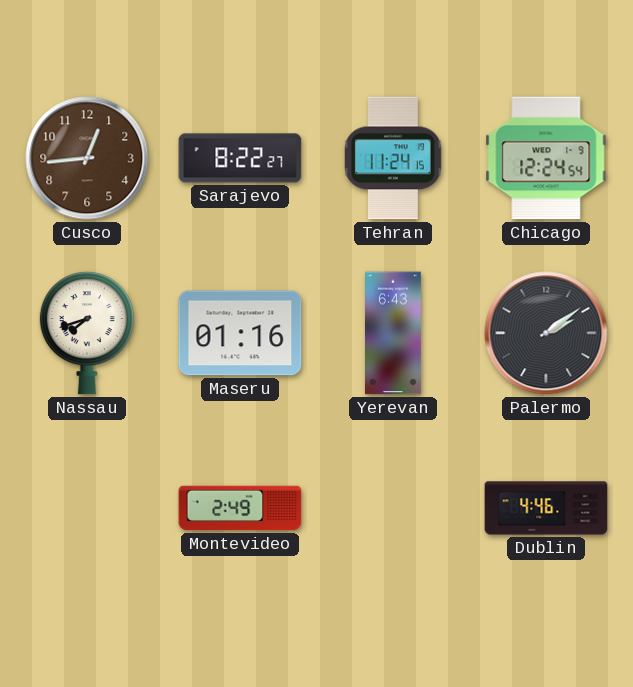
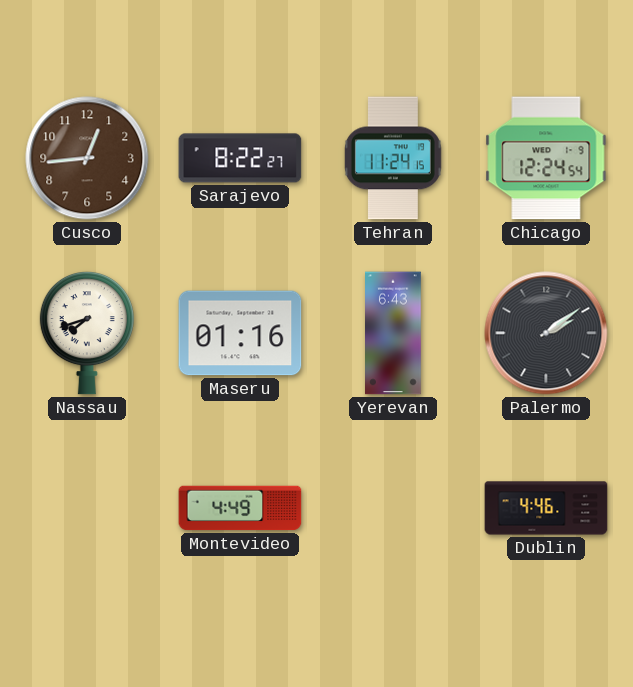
Montevideo: 2:49 -> 4:49 (240, 508)
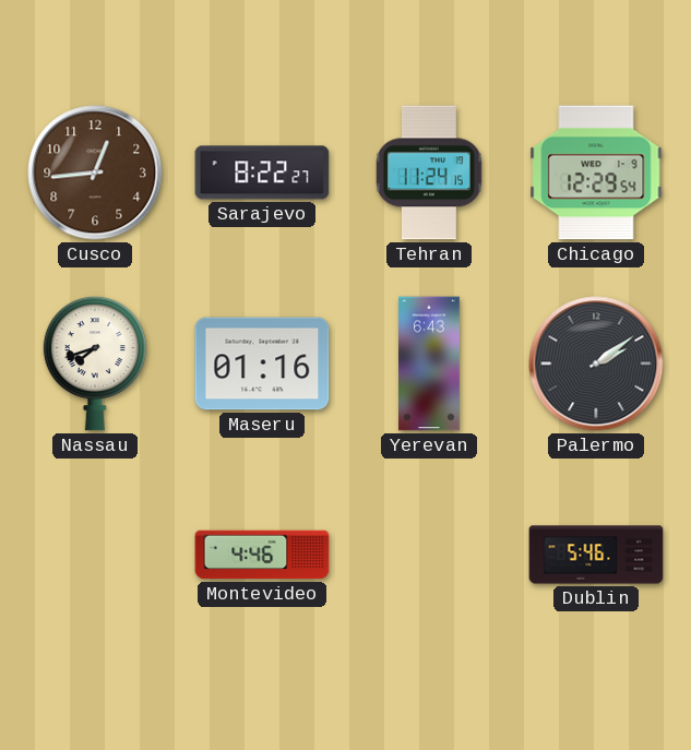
Chicago: 12:24 -> 12:29 (596, 172)
Montevideo: 4:49 -> 4:46 (262, 555)
Dublin: 4:46 -> 5:46 (596, 555)
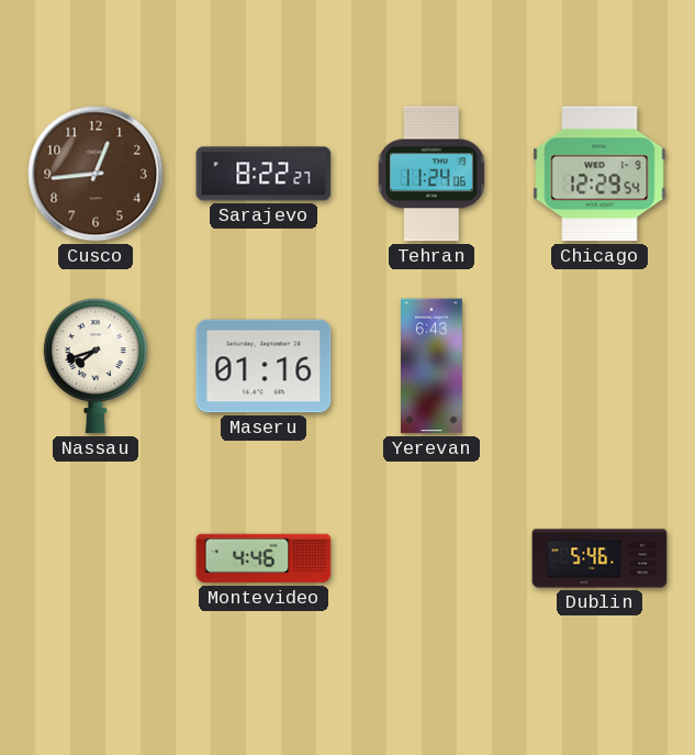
Tehran: 11:24:15 -> 11:24:06 (431, 174)
Palermo: 2:09 -> none (596, 364)
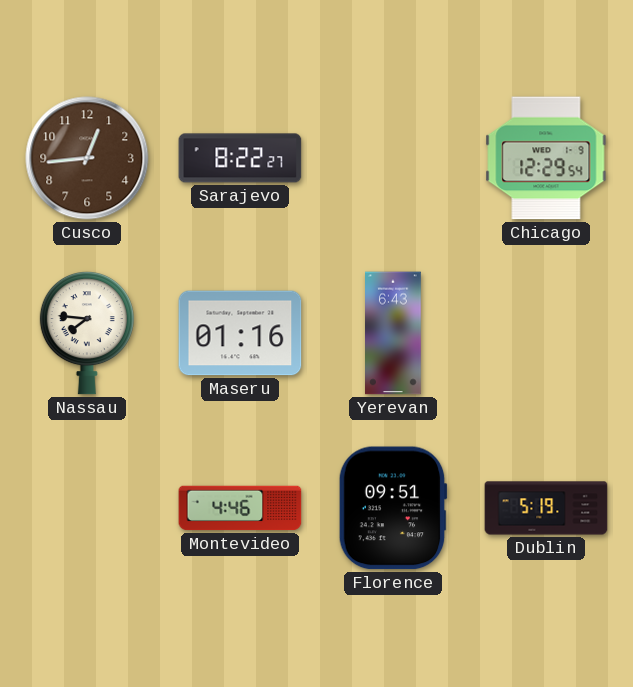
Tehran: 11:24 -> none (431, 174)
Nassau: 7:42 -> 7:46 (87, 333)
Florence: none -> 09:51 (393, 508)
Dublin: 5:46 -> 5:19 (546, 508)
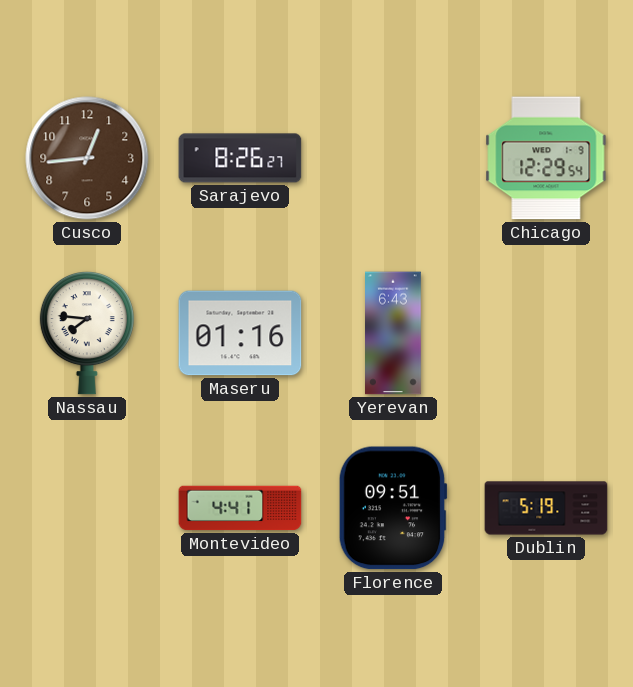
Sarajevo: 8:22 -> 8:26 (240, 158)
Montevideo: 4:46 -> 4:41 (240, 508)
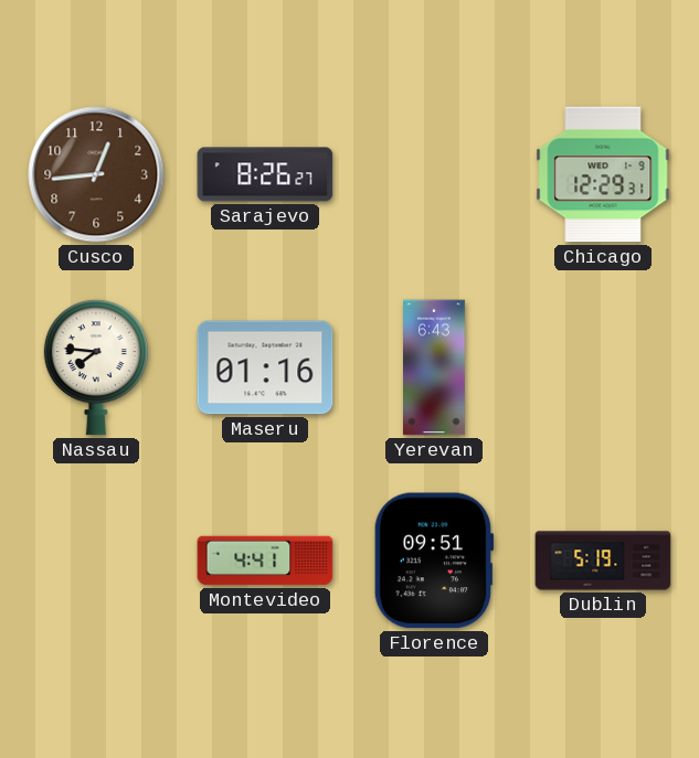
Chicago: 12:29:54 -> 12:29:31 (603, 174)
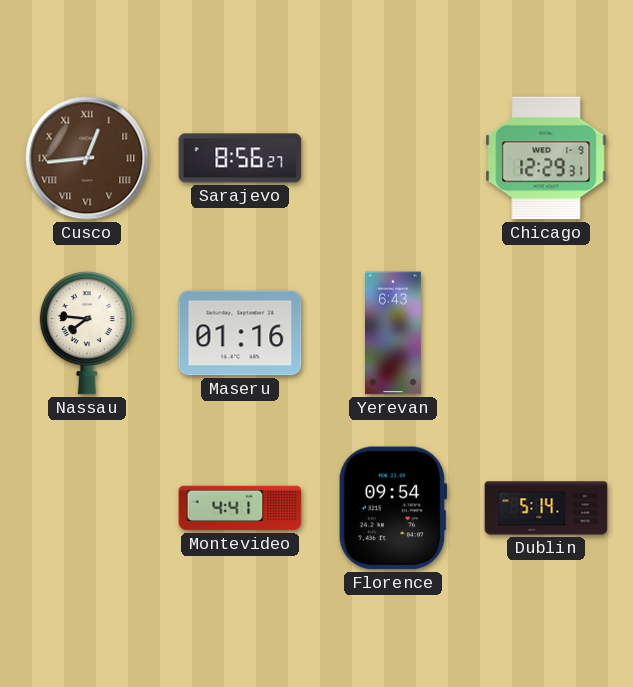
Cusco numerals: Arabic -> Roman (87, 158)
Sarajevo: 8:26 -> 8:56 (240, 158)
Florence: 09:51 -> 09:54 (393, 508)
Dublin: 5:19 -> 5:14 (546, 508)
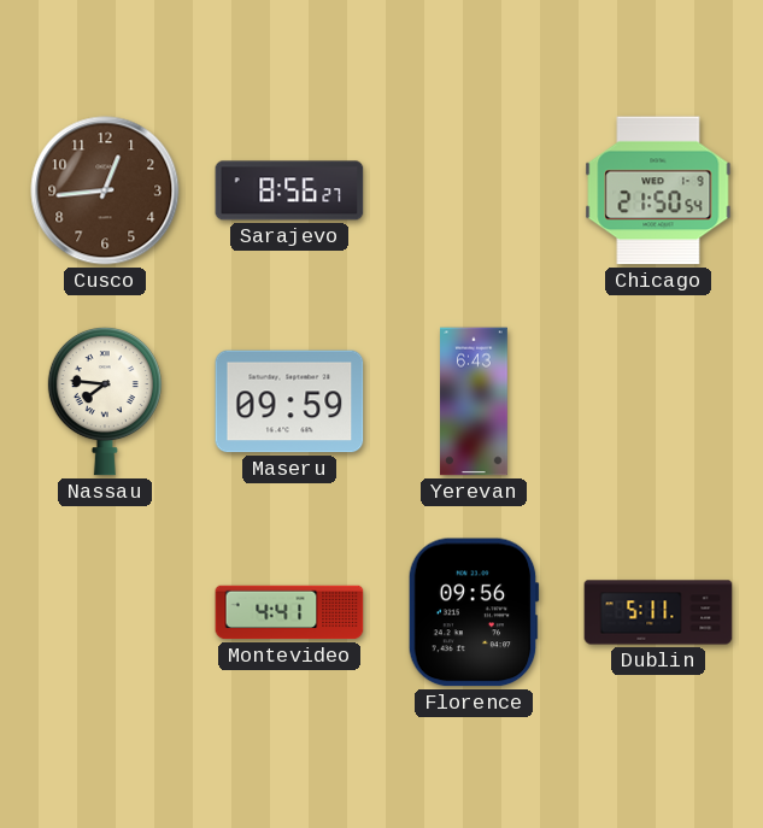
Cusco numerals: Roman -> Arabic (105, 190)
Chicago: 12:29 -> 21:50 (658, 190)
Maseru: 01:16 -> 09:59 (289, 401)
Florence: 09:54 -> 09:56 (474, 612)
Dublin: 5:14 -> 5:11 (658, 612)
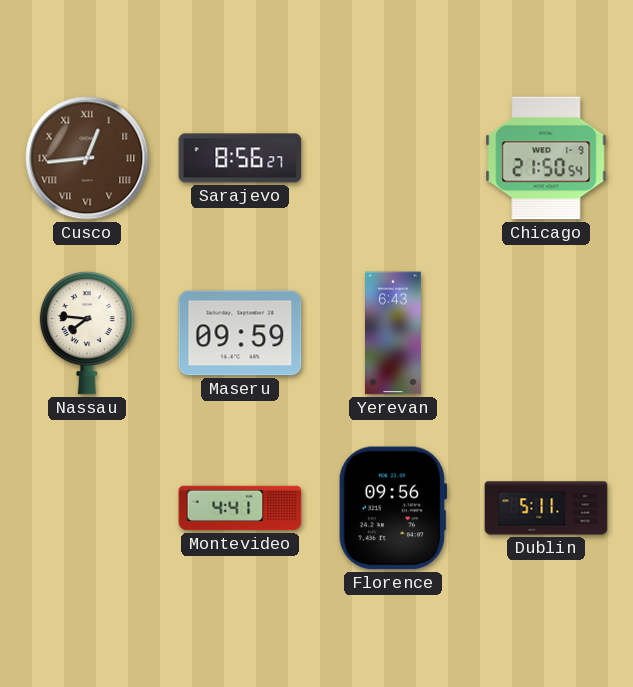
Cusco numerals: Arabic -> Roman (87, 158)
